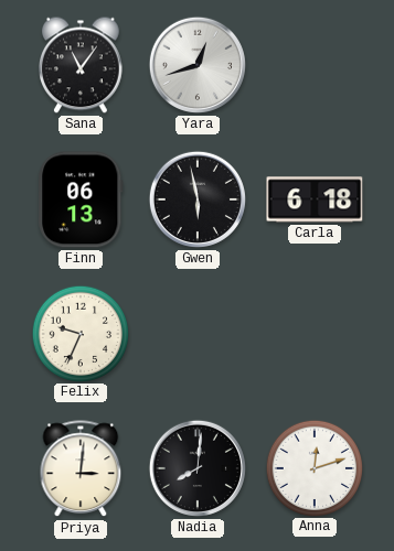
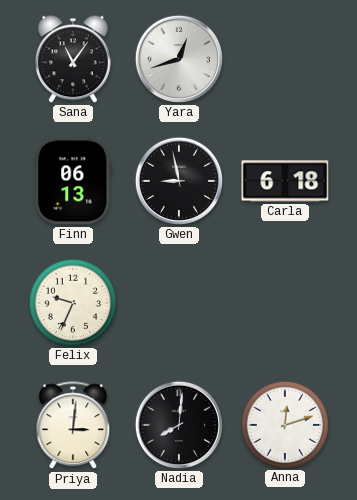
Gwen: 5:58 -> 8:58 (179, 181)
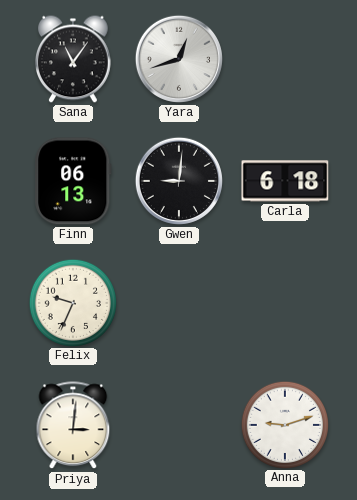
Gwen: 8:58 -> 9:01 (179, 181)
Nadia: 8:01 -> none (179, 425)
Anna: 12:12 -> 9:12 (284, 424)
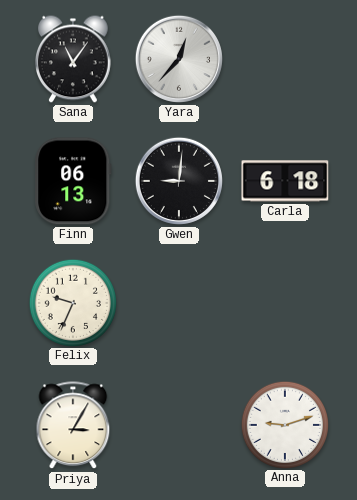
Yara: 12:42 -> 12:37 (179, 59)
Priya: 3:01 -> 3:05 (73, 426)
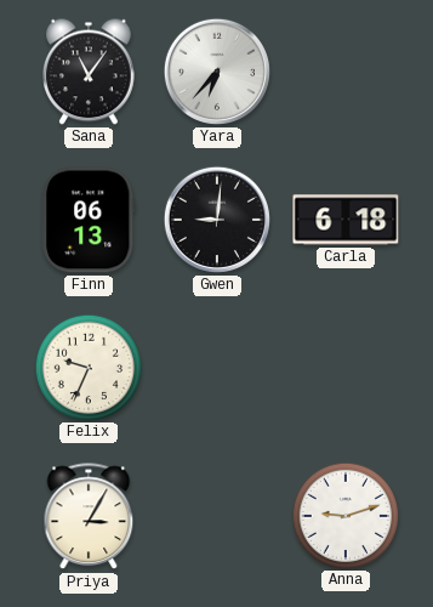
Yara: 12:37 -> 6:37 (217, 72)
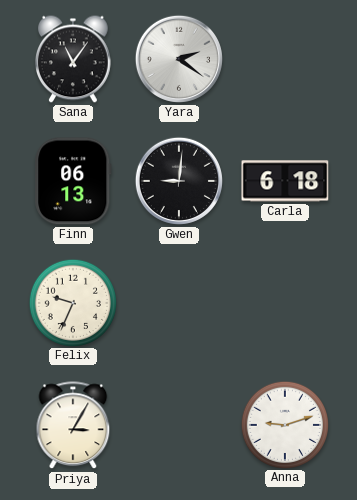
Yara: 6:37 -> 2:21 (179, 59)
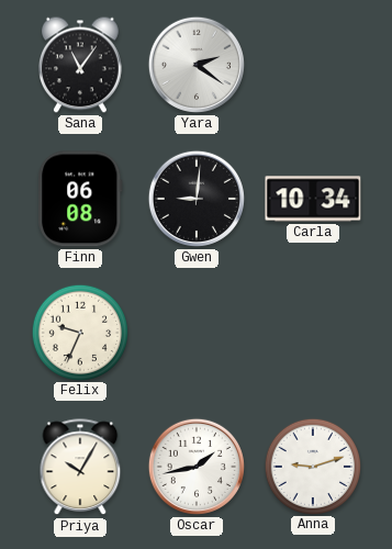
Finn: 06:13 -> 06:08 (80, 199)
Carla: 6:18 -> 10:34 (313, 199)
Priya: 3:05 -> 10:05 (80, 468)
Oscar: none -> 1:43 (197, 467)
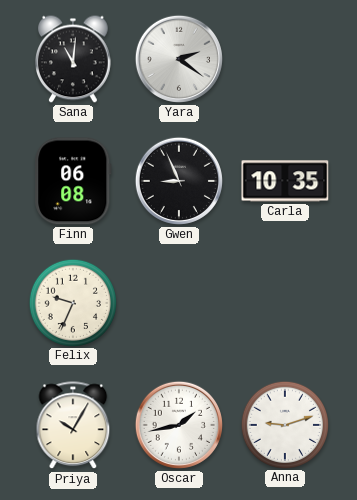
Sana: 11:06 -> 11:01 (74, 59)
Gwen: 9:01 -> 8:56 (179, 181)
Carla: 10:34 -> 10:35 (285, 181)
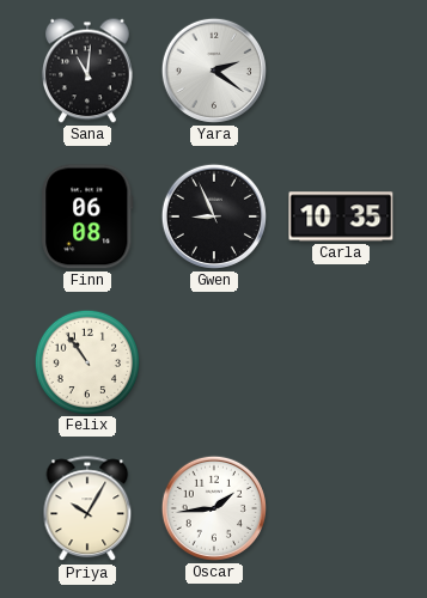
Felix: 9:34 -> 10:54 (86, 361)
Oscar: 1:43 -> 1:44 (214, 508)
Anna: 9:12 -> none (284, 424)
